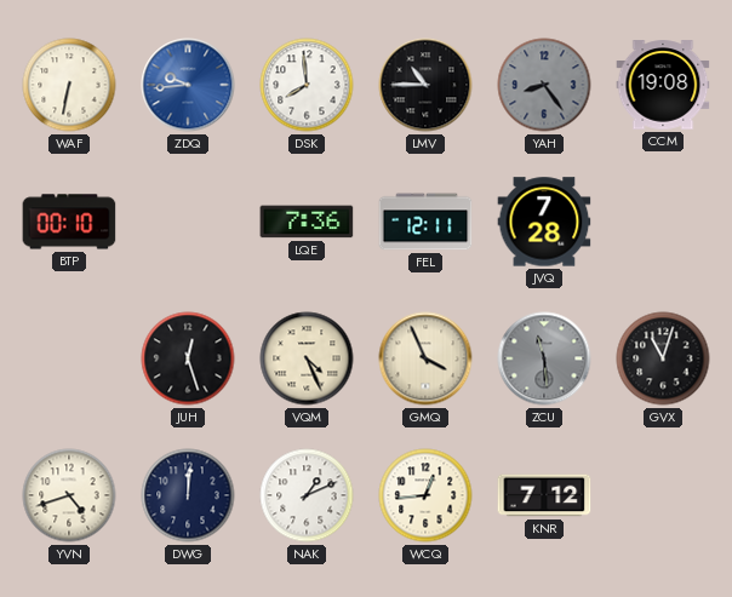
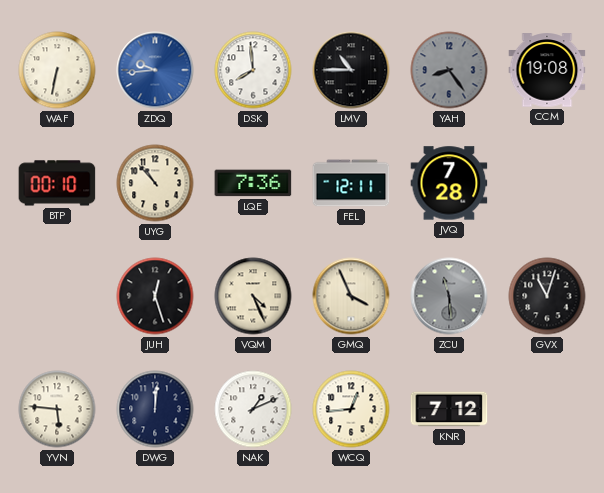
UYG: none -> 10:53 (155, 183)
YVN: 4:42 -> 5:46 (57, 409)
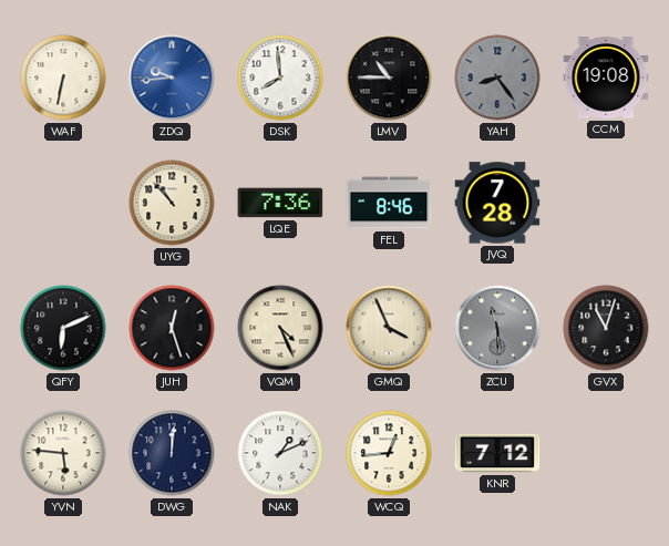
BTP: 00:10 -> none (57, 183)
FEL: 12:11 -> 8:46 (389, 203)
QFY: none -> 6:11 (63, 328)
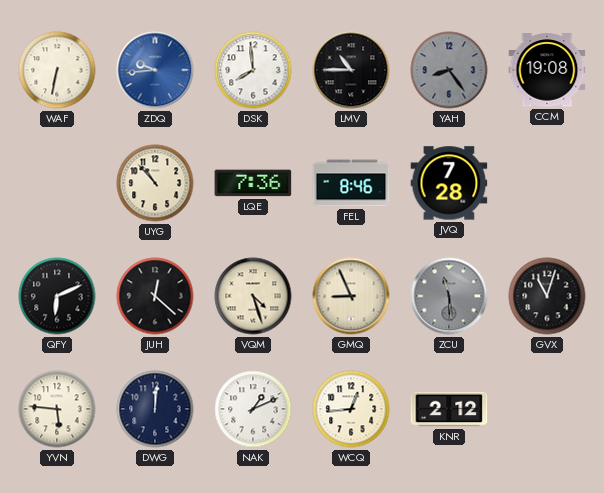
JUH: 12:27 -> 12:22 (155, 296)
VQM: 4:26 -> 4:27 (253, 296)
GMQ: 3:56 -> 8:56 (351, 296)
KNR: 7:12 -> 2:12 (449, 409)
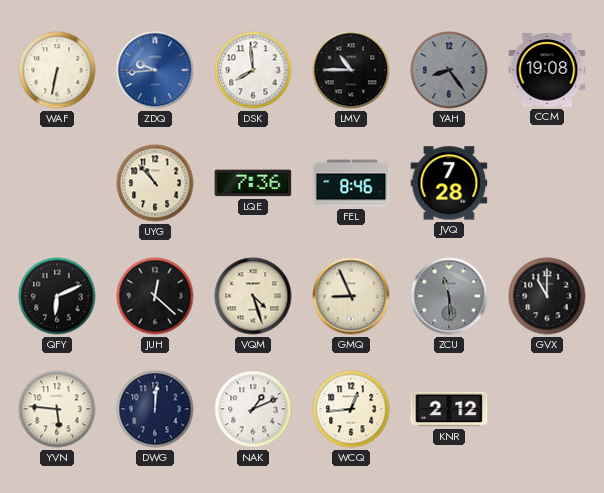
GVX: 11:03 -> 11:00 (547, 296)
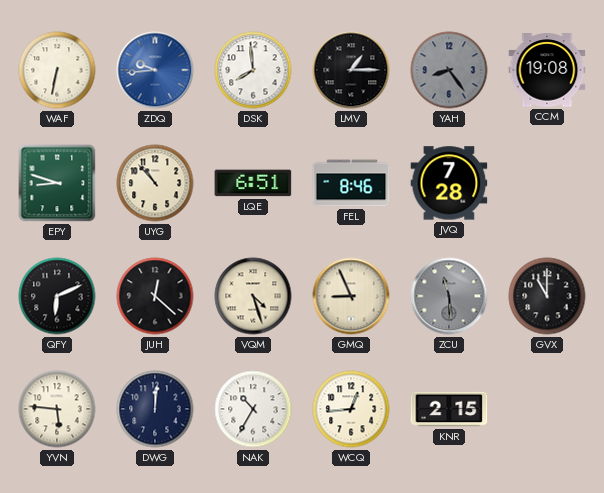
LMV: 10:45 -> 1:15 (351, 70)
EPY: none -> 8:48 (57, 183)
LQE: 7:36 -> 6:51 (253, 183)
NAK: 1:11 -> 10:35 (253, 409)
KNR: 2:12 -> 2:15 (449, 409)
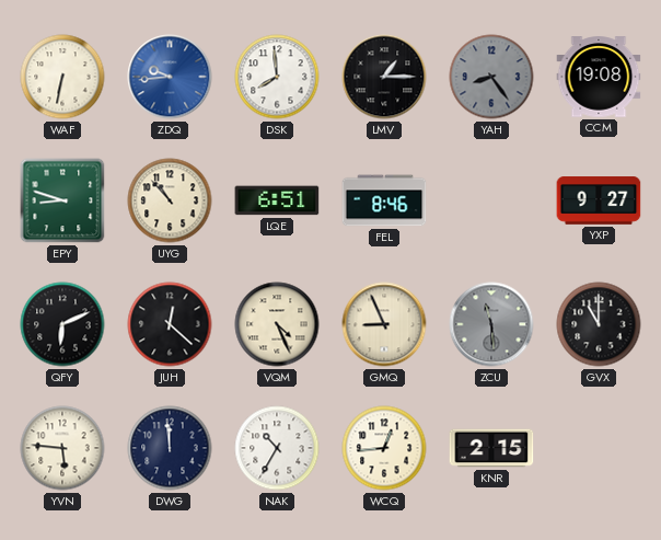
JVQ: 7:28 -> none (449, 183)
YXP: none -> 9:27 (599, 200)
VQM: 4:27 -> 4:26 (277, 324)
DWG: 12:01 -> 11:59 (170, 448)
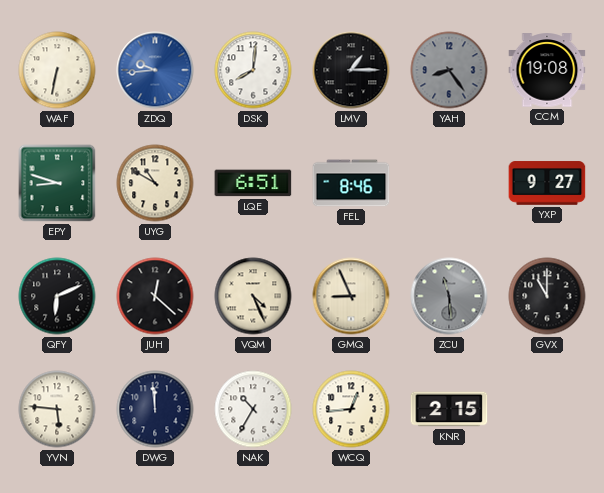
DSK: 7:59 -> 8:01 (253, 70)
UYG: 10:53 -> 10:50 (155, 183)
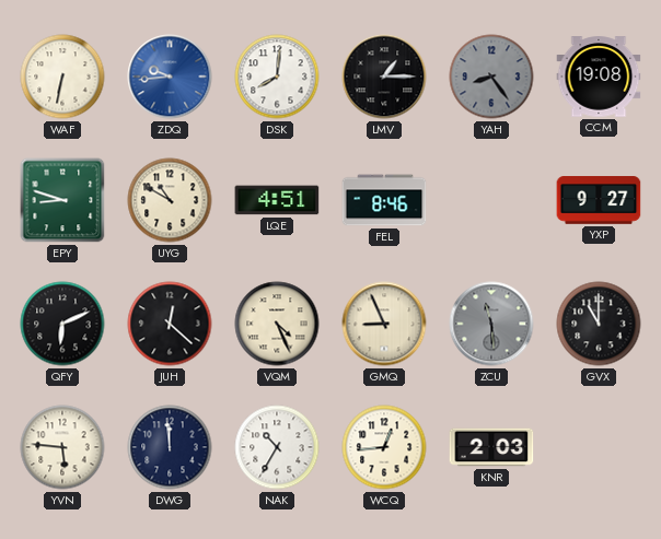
LQE: 6:51 -> 4:51 (277, 200)
KNR: 2:15 -> 2:03 (491, 447)
